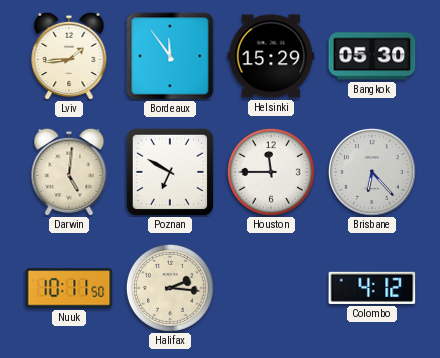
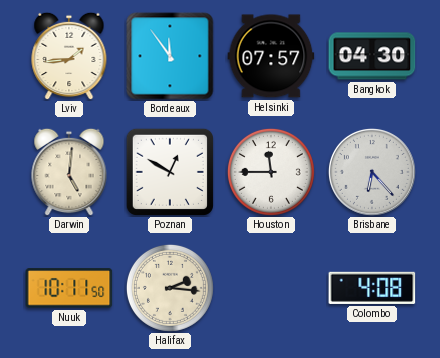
Helsinki: 15:29 -> 07:57 (271, 56)
Bangkok: 05:30 -> 04:30 (372, 56)
Poznan: 6:50 -> 12:50 (170, 172)
Colombo: 4:12 -> 4:08 (372, 288)
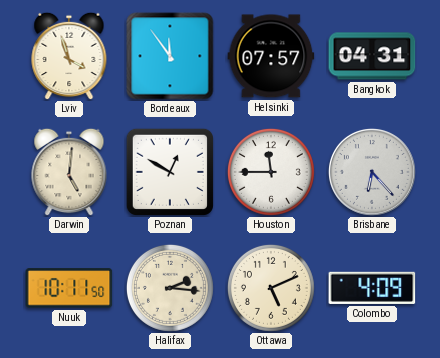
Lviv: 1:44 -> 3:57 (69, 56)
Bangkok: 04:30 -> 04:31 (372, 56)
Ottawa: none -> 5:11 (271, 288)
Colombo: 4:08 -> 4:09 (372, 288)
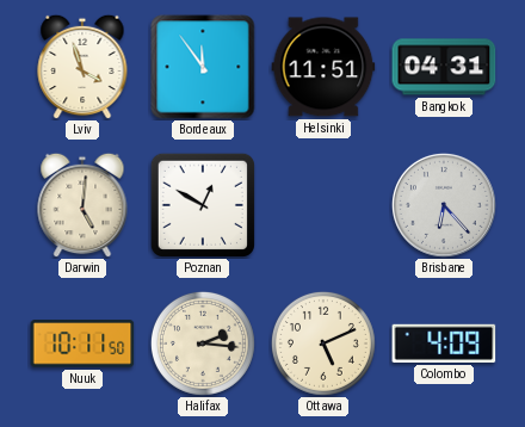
Helsinki: 07:57 -> 11:51 (323, 67)
Houston: 11:45 -> none (271, 172)
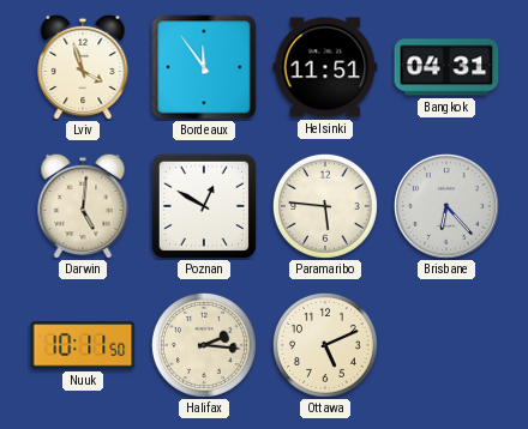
Paramaribo: none -> 5:46 (325, 206)
Colombo: 4:09 -> none (444, 344)
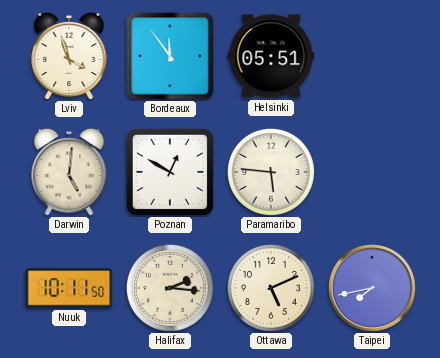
Helsinki: 11:51 -> 05:51 (271, 56)
Bangkok: 04:31 -> none (446, 67)
Brisbane: 6:23 -> none (446, 206)
Taipei: none -> 7:43 (372, 288)
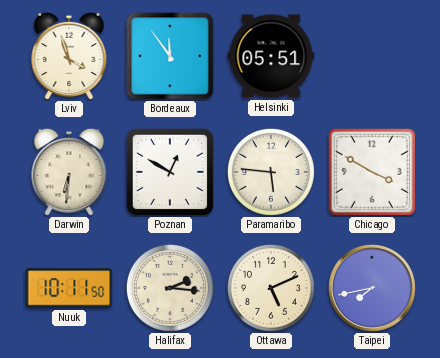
Darwin: 5:01 -> 6:31 (69, 172)
Chicago: none -> 3:50 (372, 172)
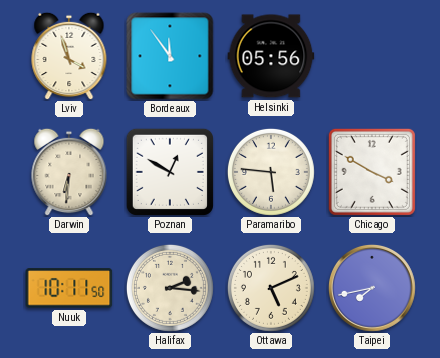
Helsinki: 05:51 -> 05:56 (271, 56)
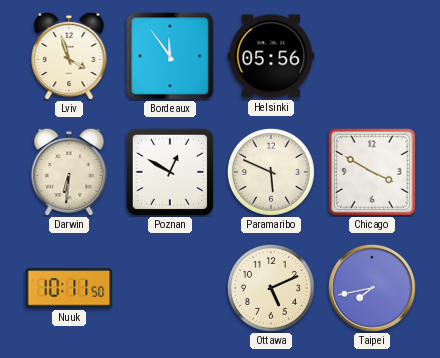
Paramaribo: 5:46 -> 5:49 (271, 172)
Halifax: 2:16 -> none (170, 288)
